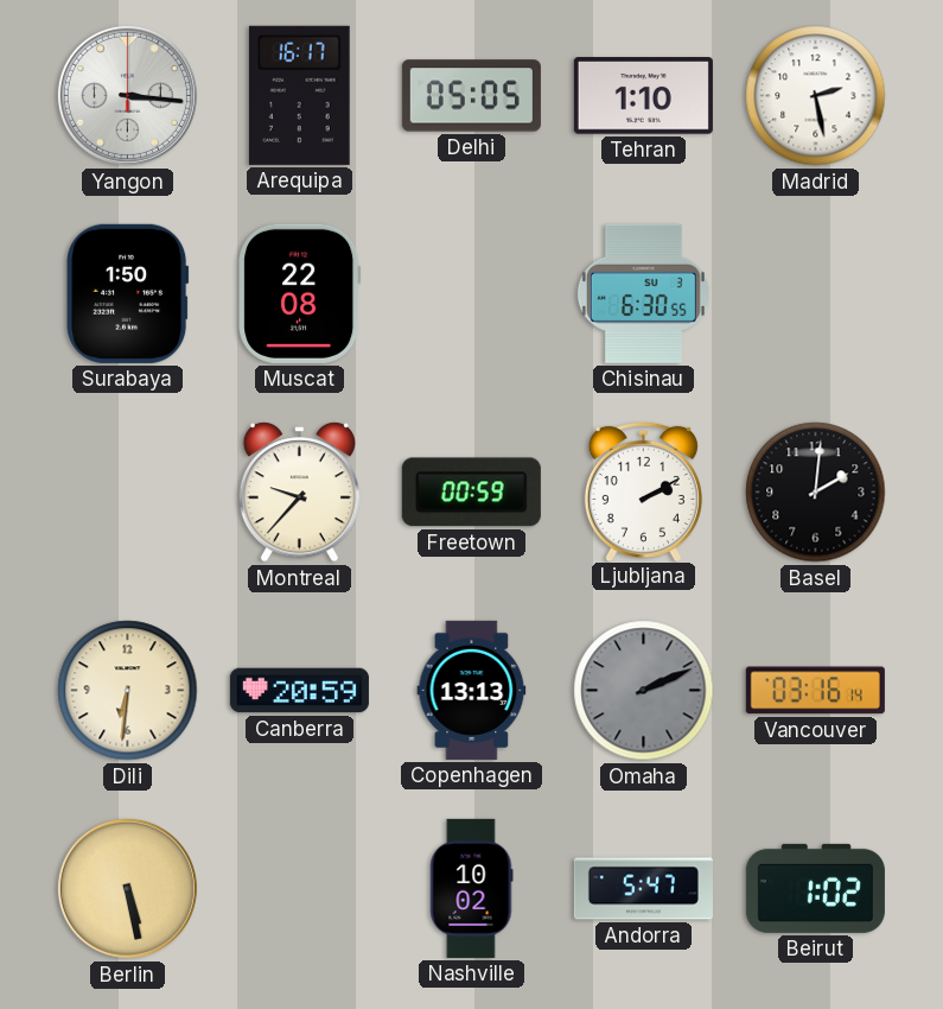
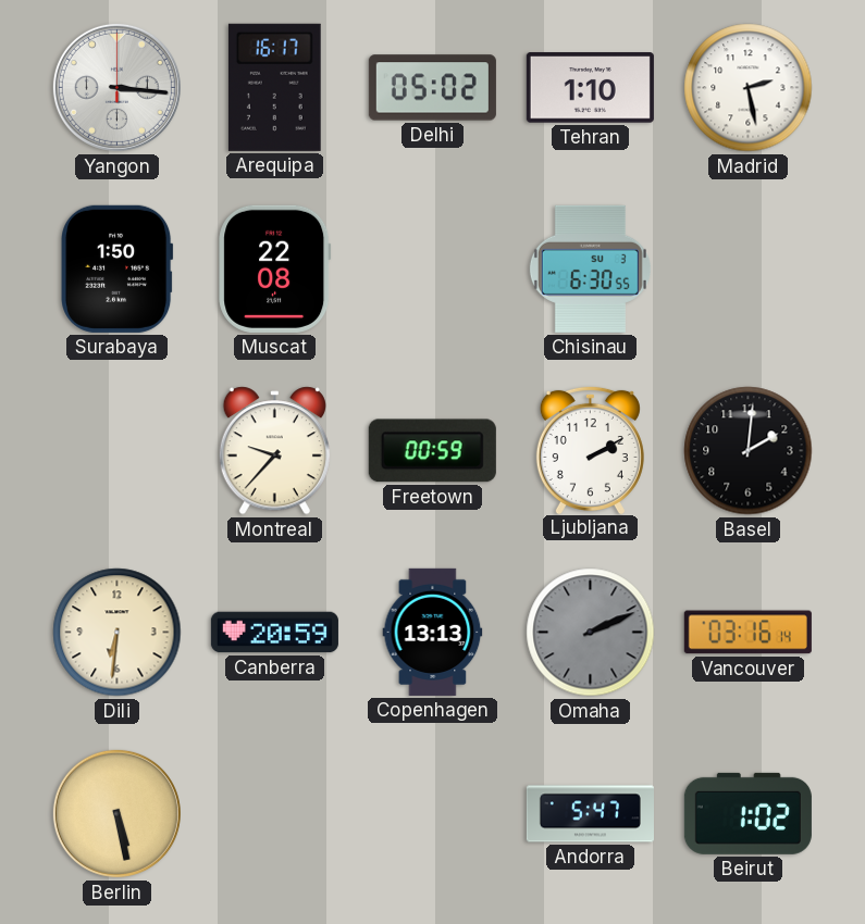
Delhi: 05:05 -> 05:02 (432, 88)
Nashville: 10:02 -> none (471, 888)
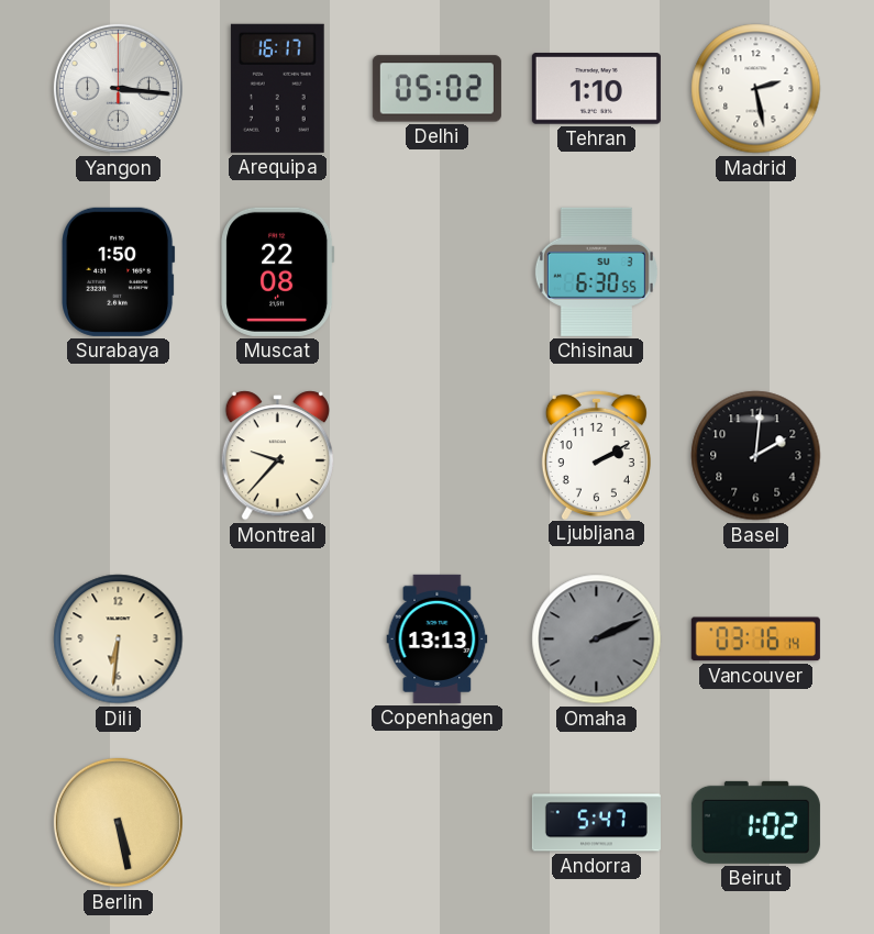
Freetown: 00:59 -> none (432, 451)
Canberra: 20:59 -> none (274, 633)
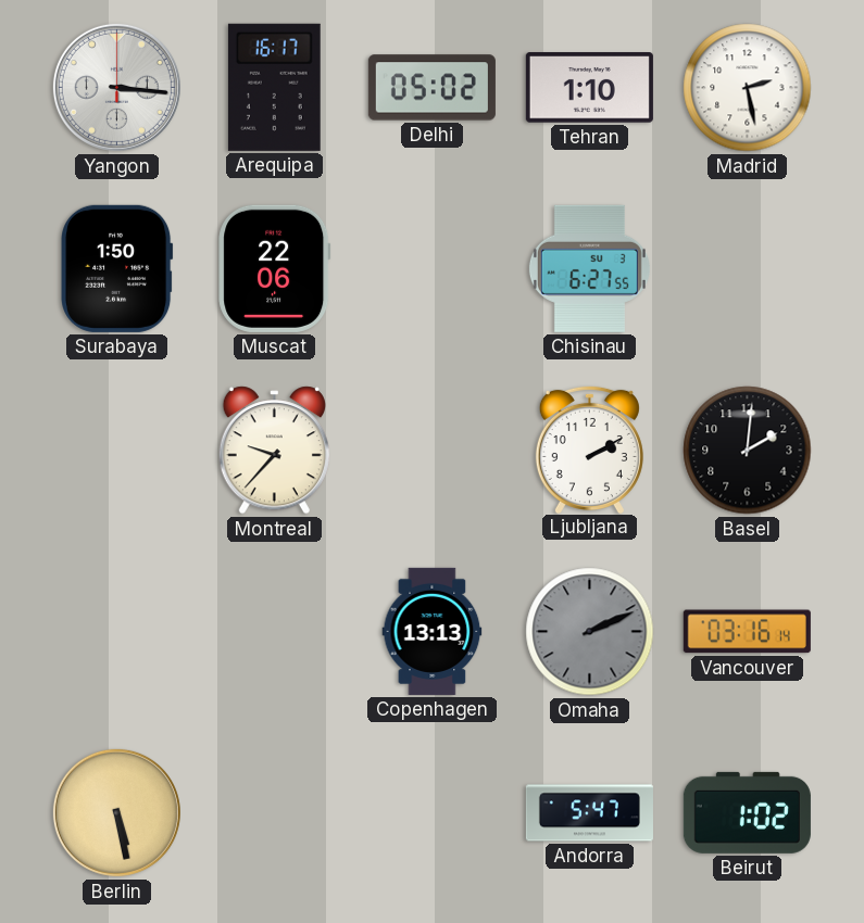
Muscat: 22:08 -> 22:06 (275, 268)
Chisinau: 6:30 -> 6:27 (589, 268)
Dili: 6:31 -> none (119, 640)
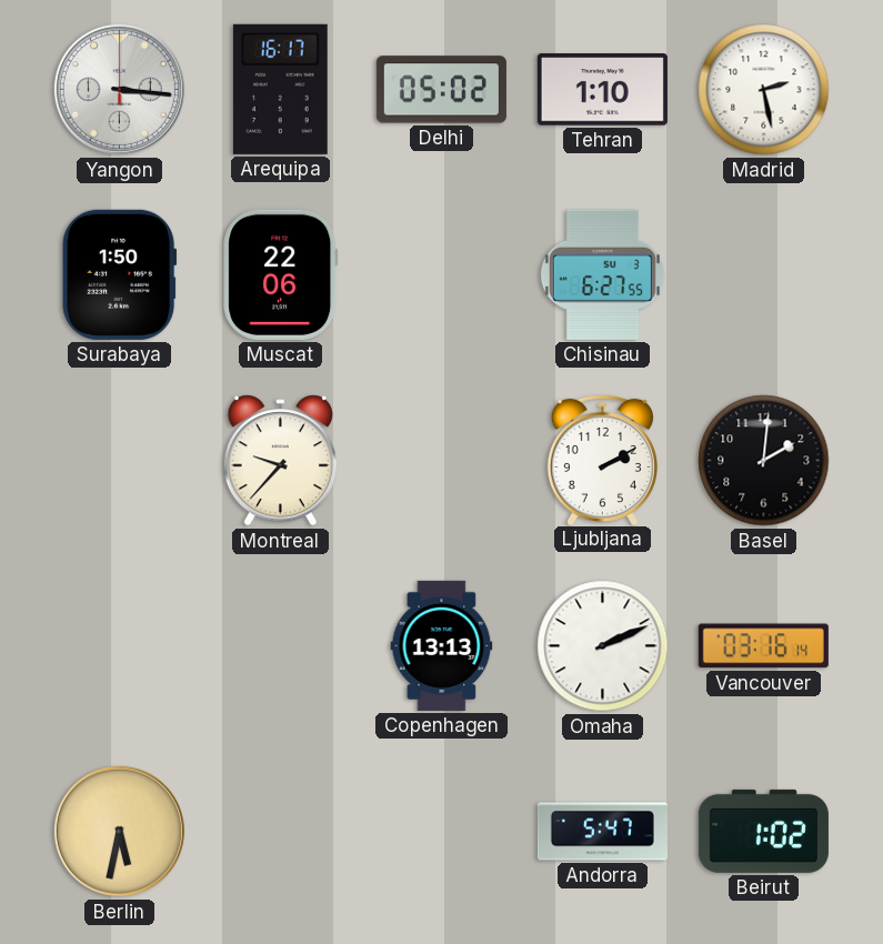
Omaha dial: grey -> white (603, 646)
Berlin: 5:28 -> 5:32 (119, 831)
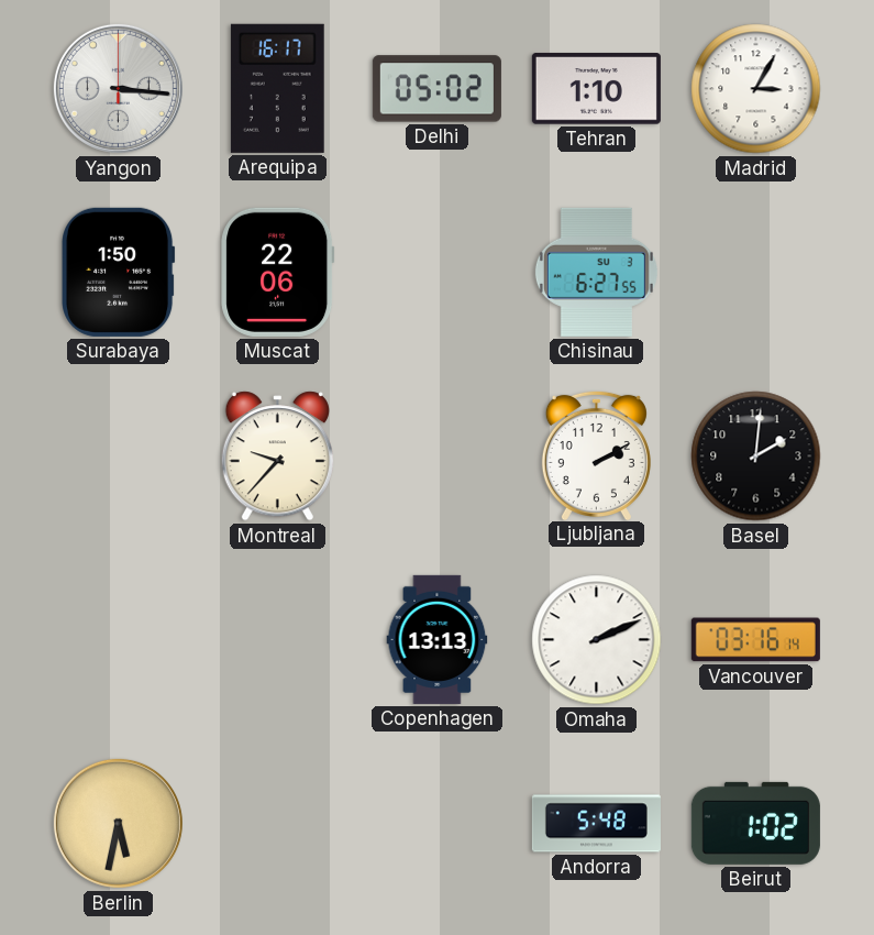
Madrid: 2:28 -> 3:05 (756, 89)
Andorra: 5:47 -> 5:48 (596, 824)
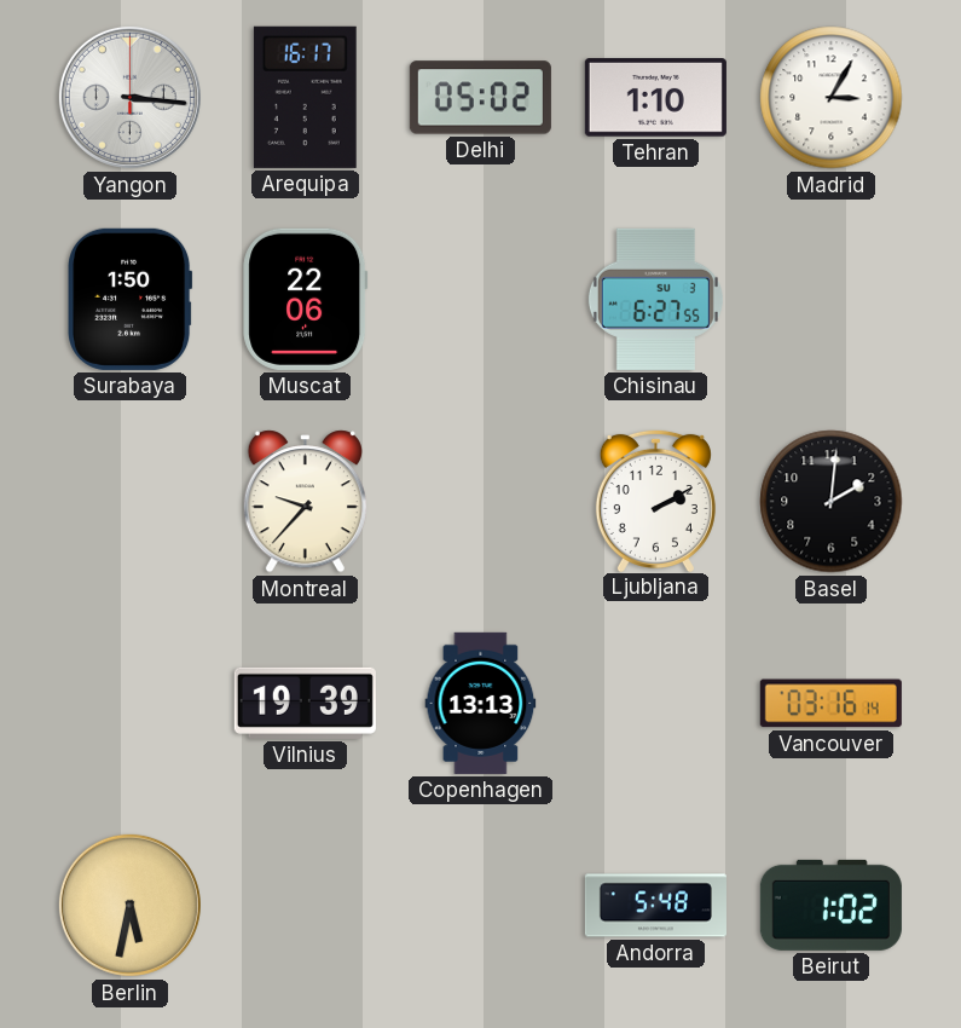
Vilnius: none -> 19:39 (305, 703)
Omaha: 2:11 -> none (597, 640)
